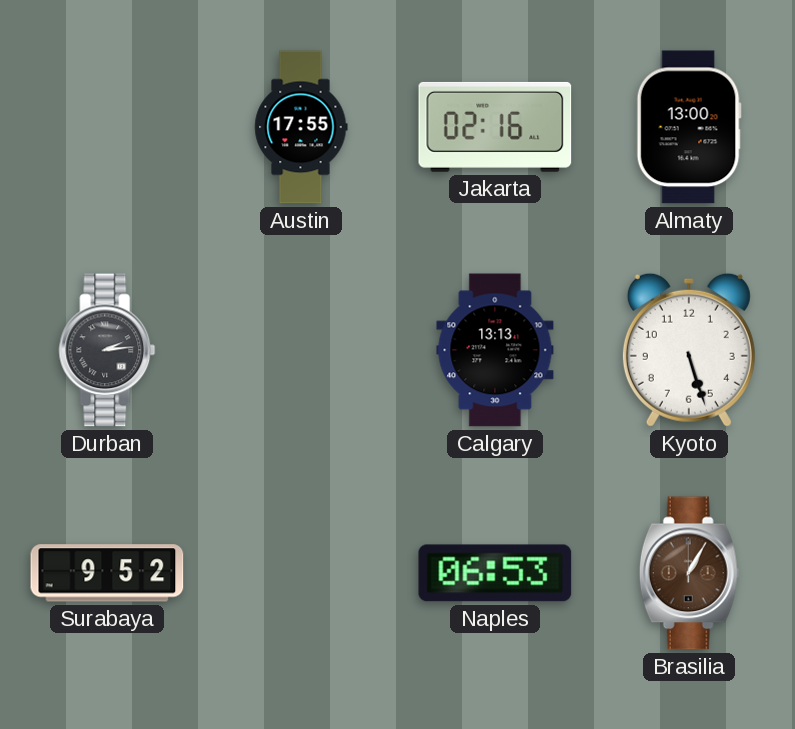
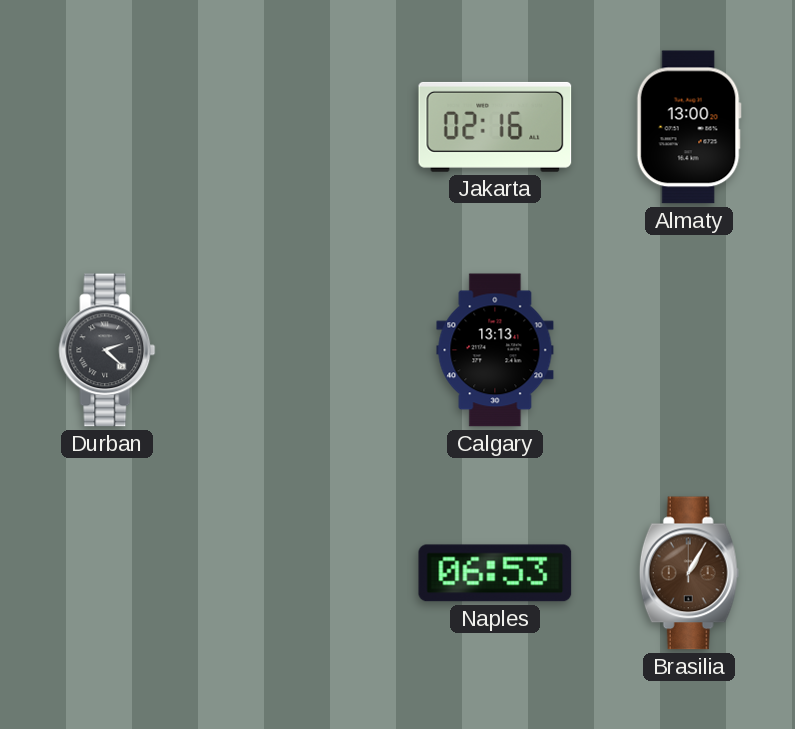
Austin: 17:55 -> none (301, 127)
Durban: 2:14 -> 2:22 (107, 350)
Kyoto: 5:27 -> none (689, 350)
Surabaya: 9:52 -> none (107, 573)
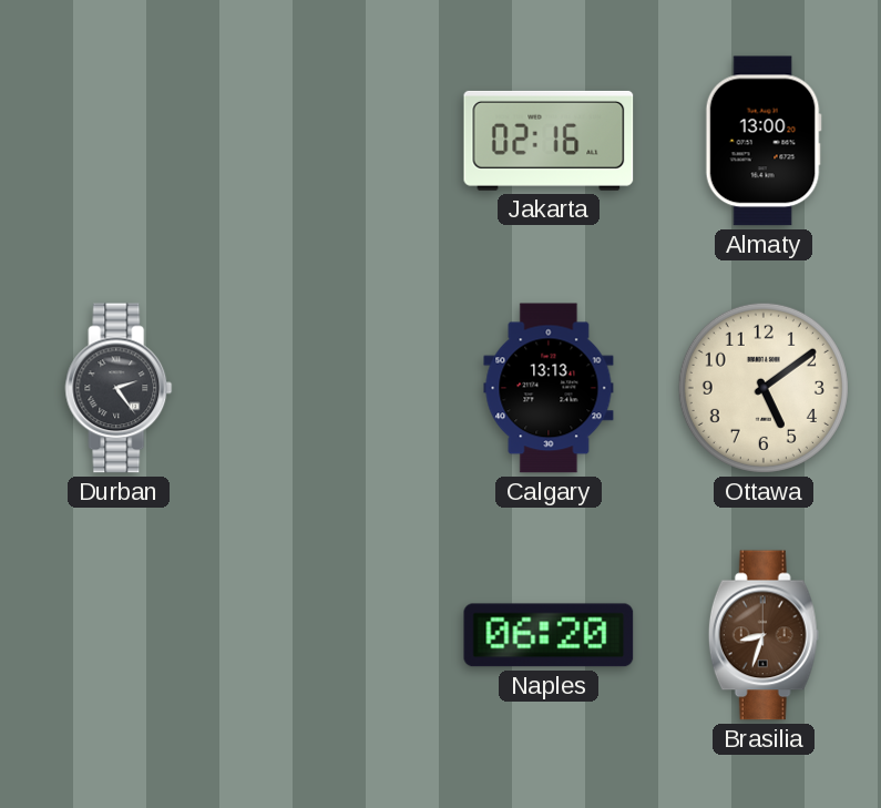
Durban: 2:22 -> 2:24 (119, 388)
Ottawa: none -> 5:09 (764, 388)
Naples: 06:53 -> 06:20 (549, 635)
Brasilia: 1:05 -> 8:33 (764, 635)
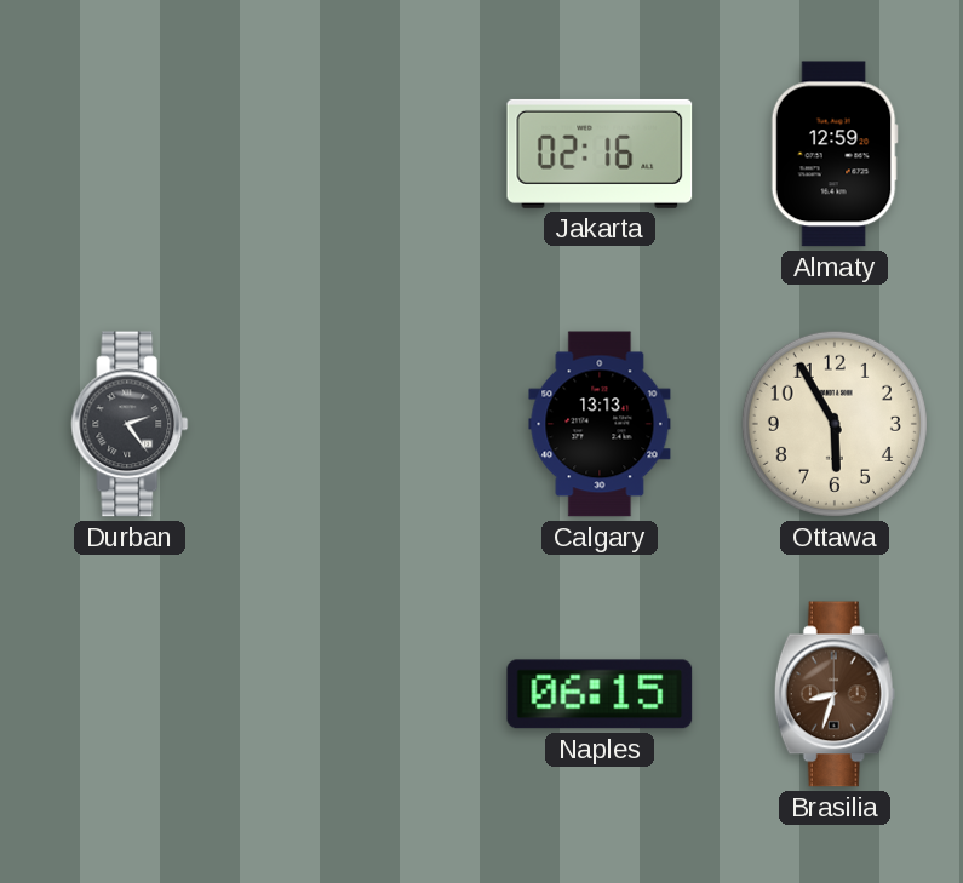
Almaty: 13:00 -> 12:59 (835, 154)
Ottawa: 5:09 -> 5:55 (835, 424)
Naples: 06:20 -> 06:15 (600, 694)
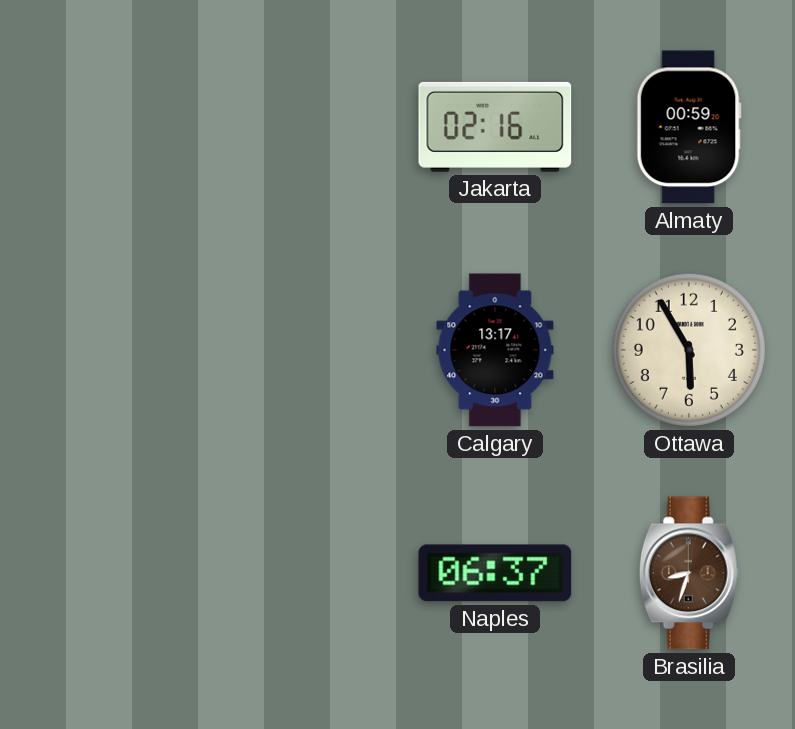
Almaty: 12:59 -> 00:59 (689, 127)
Durban: 2:24 -> none (130, 424)
Calgary: 13:13 -> 13:17 (495, 350)
Naples: 06:15 -> 06:37 (495, 573)
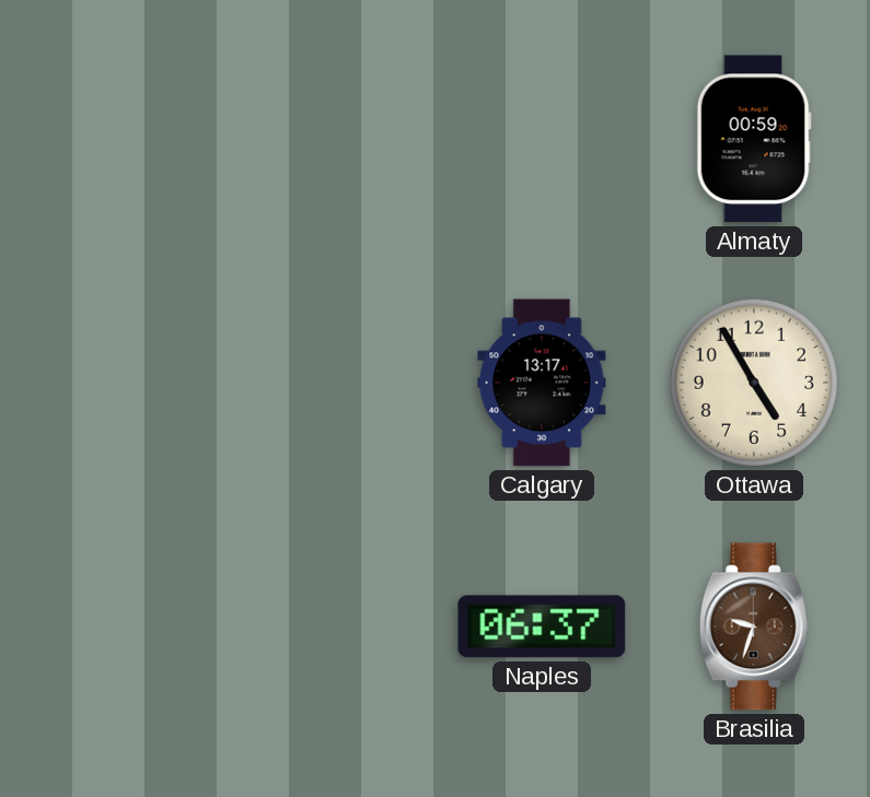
Jakarta: 02:16 -> none (495, 127)
Ottawa: 5:55 -> 4:55 (754, 383)
Brasilia: 8:33 -> 9:33 (754, 626)
